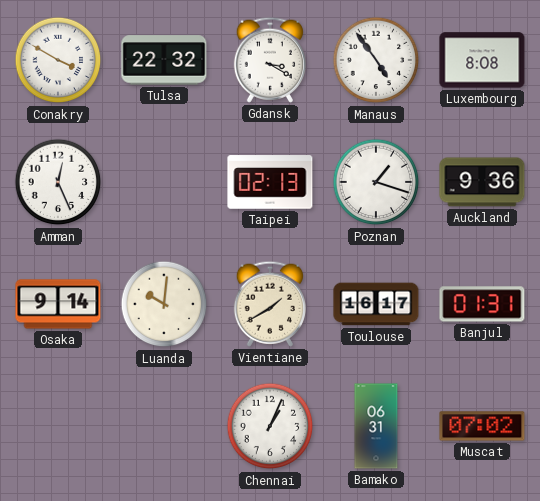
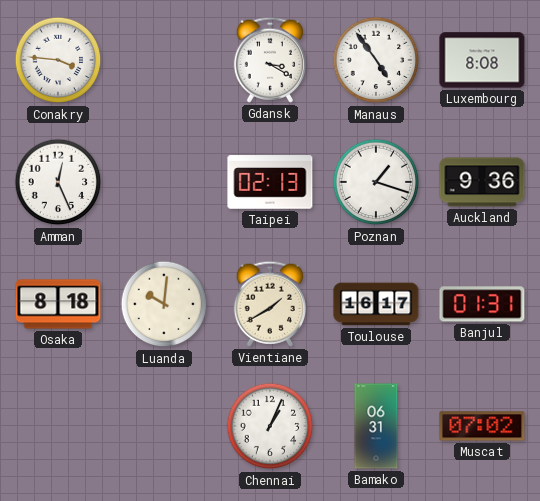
Conakry: 3:50 -> 3:46 (58, 60)
Tulsa: 22:32 -> none (164, 60)
Osaka: 9:14 -> 8:18 (58, 304)
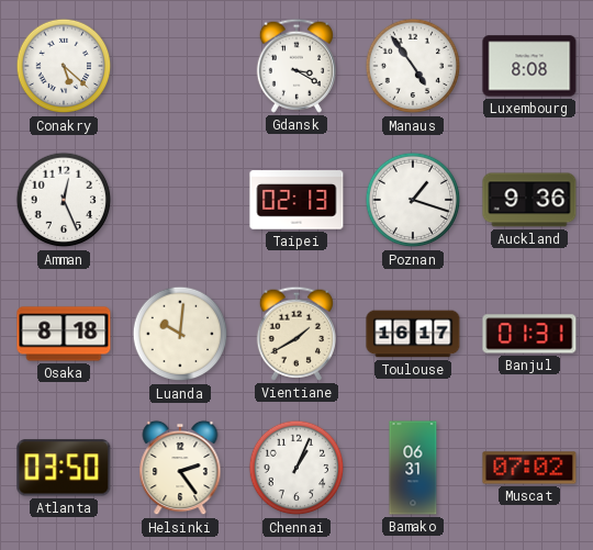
Conakry: 3:46 -> 5:22 (64, 66)
Atlanta: none -> 03:50 (64, 468)
Helsinki: none -> 2:24 (180, 468)
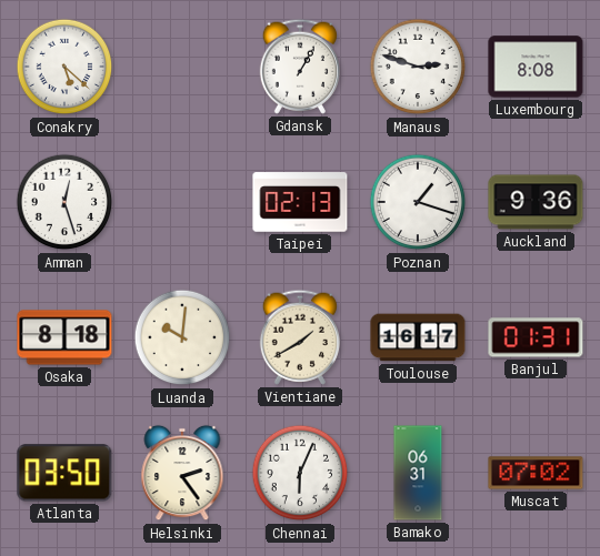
Gdansk: 3:20 -> 1:05 (300, 67)
Manaus: 4:54 -> 2:48 (418, 67)
Amman: 12:26 -> 12:27 (64, 202)
Chennai: 1:04 -> 6:04 (300, 473)
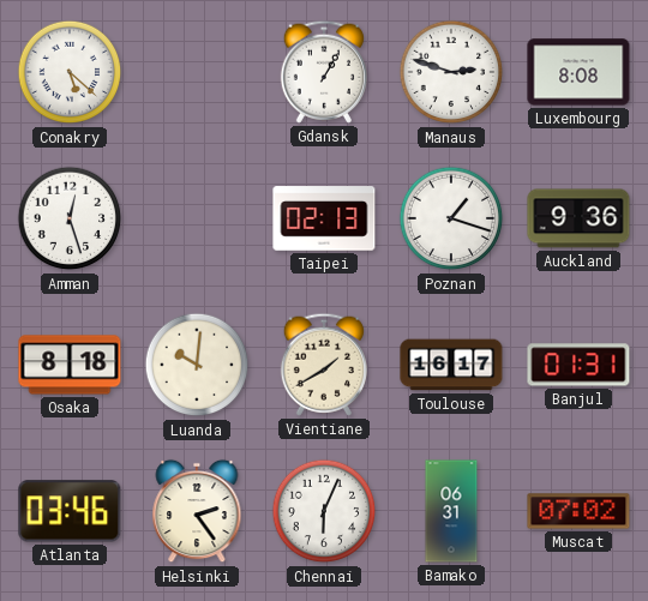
Atlanta: 03:50 -> 03:46 (70, 511)
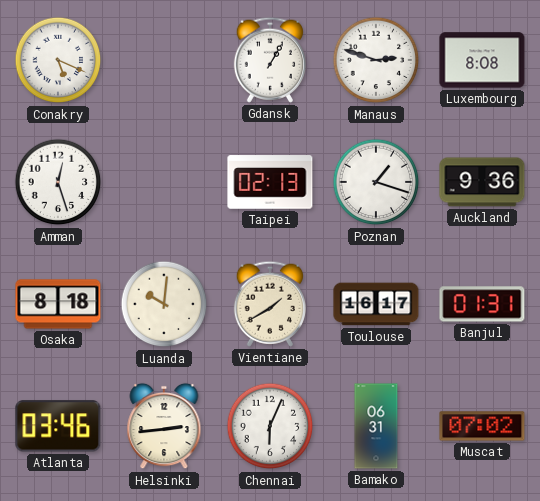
Conakry: 5:22 -> 5:19 (58, 60)
Helsinki: 2:24 -> 2:44 (164, 426)
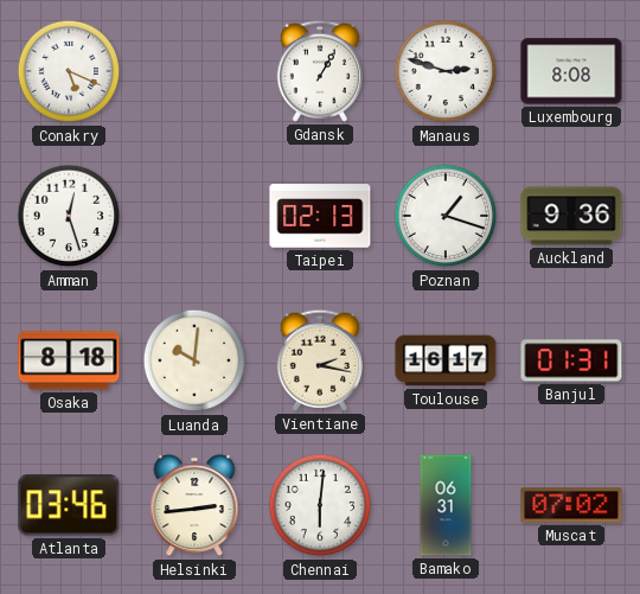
Vientiane: 1:40 -> 2:17 (320, 360)
Chennai: 6:04 -> 6:01 (320, 505)
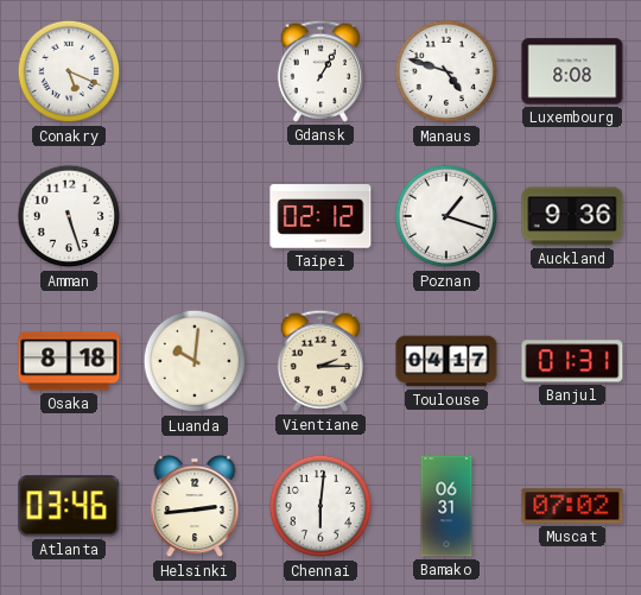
Manaus: 2:48 -> 4:48 (446, 71)
Amman: 12:27 -> 5:27 (69, 216)
Taipei: 02:13 -> 02:12 (320, 216)
Vientiane: 2:17 -> 2:15 (320, 361)
Toulouse: 16:17 -> 04:17 (446, 361)
